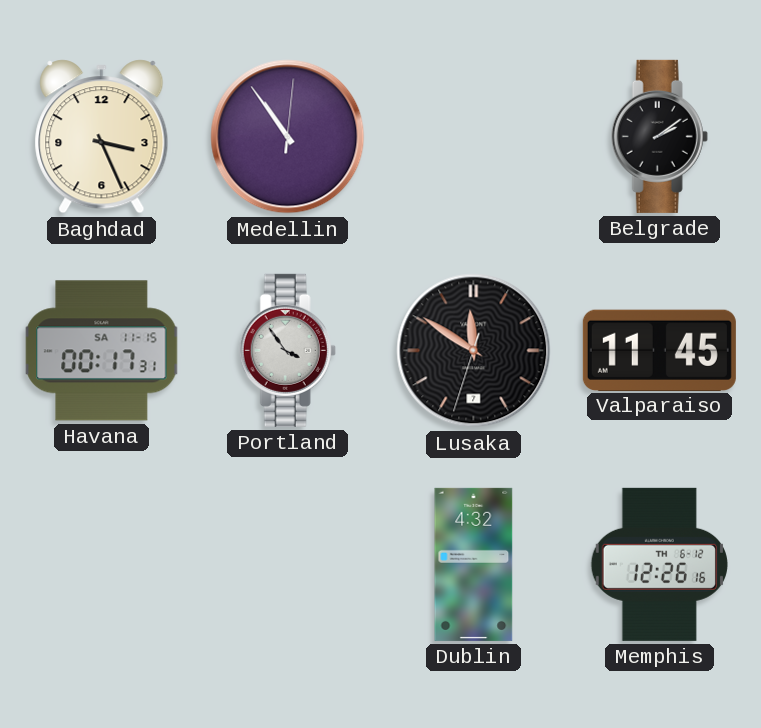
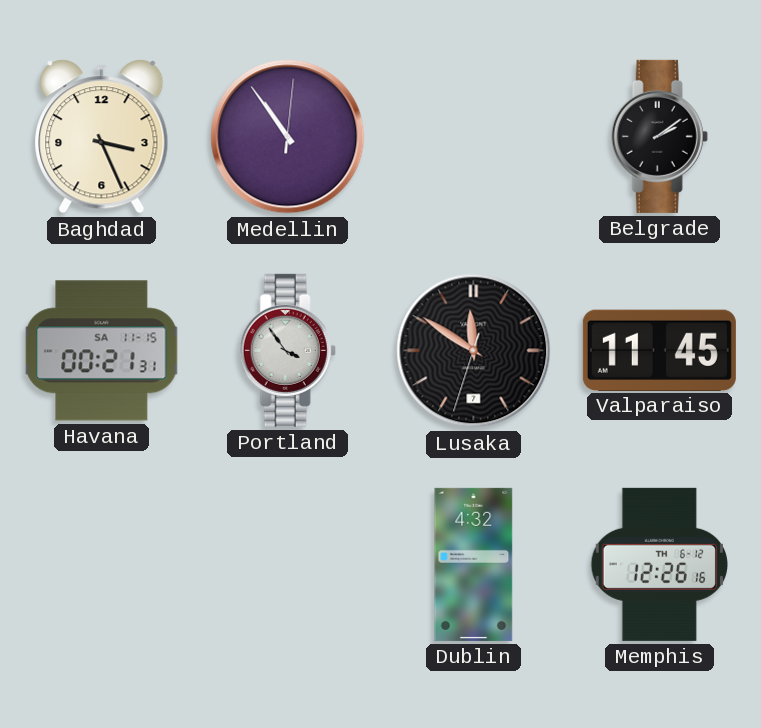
Havana: 00:17 -> 00:21 (102, 351)
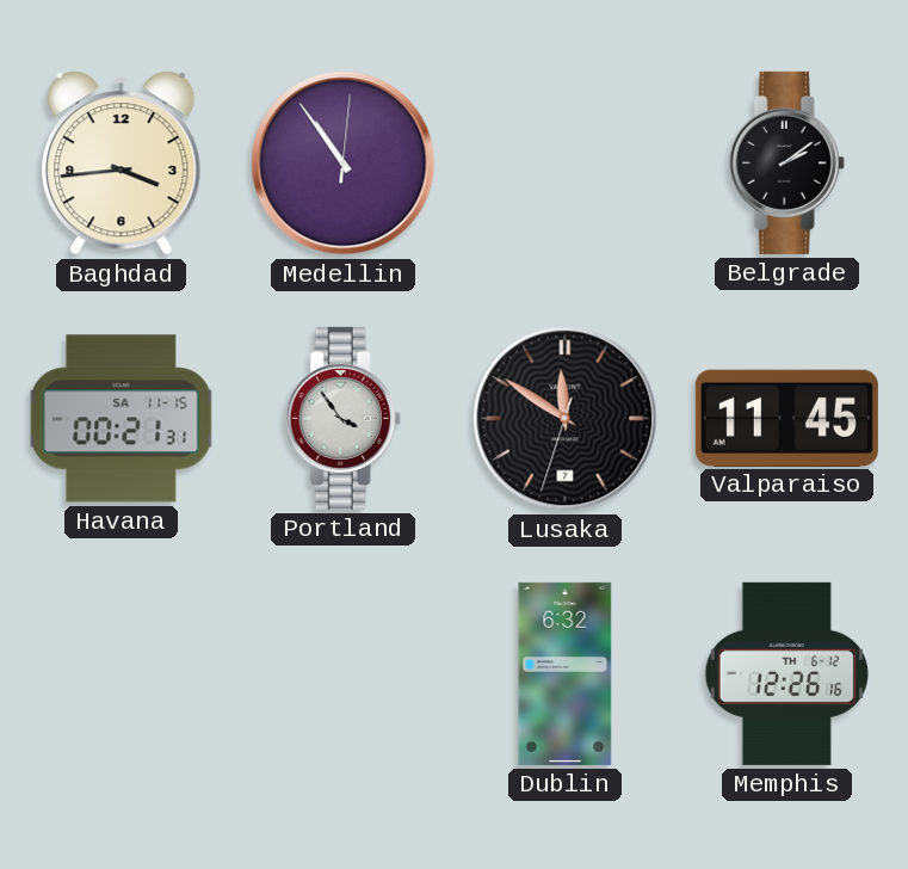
Baghdad: 3:26 -> 3:44 (122, 164)
Dublin: 4:32 -> 6:32 (566, 673)
